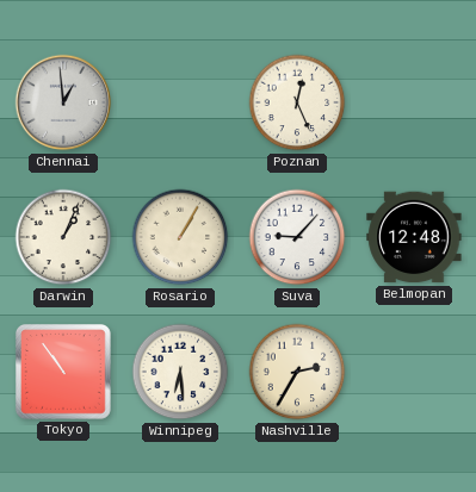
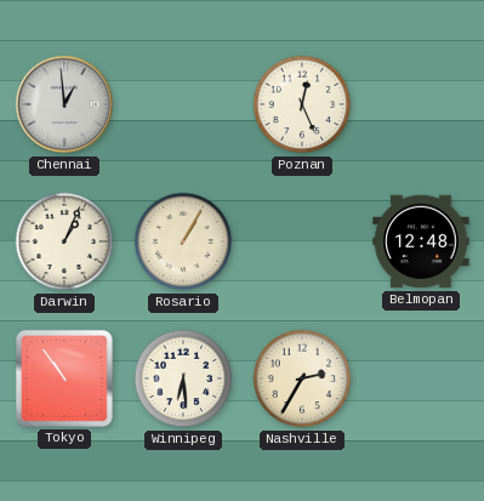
Suva: 9:07 -> none (297, 237)
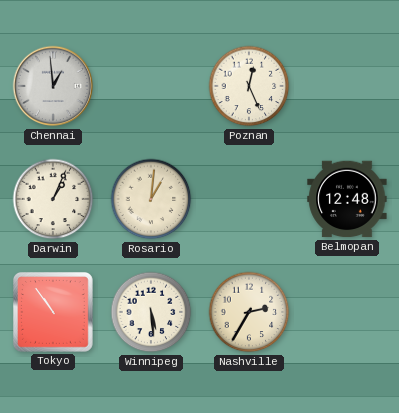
Rosario: 1:05 -> 1:01 (151, 199)
Winnipeg: 6:29 -> 5:29 (151, 312)
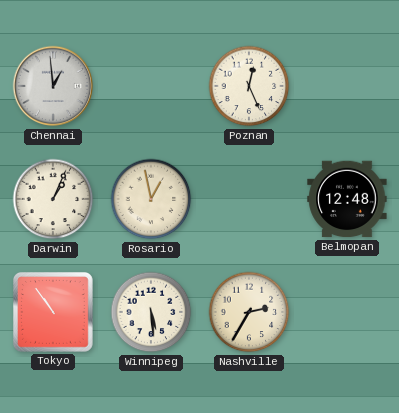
Rosario: 1:01 -> 12:58 (151, 199)
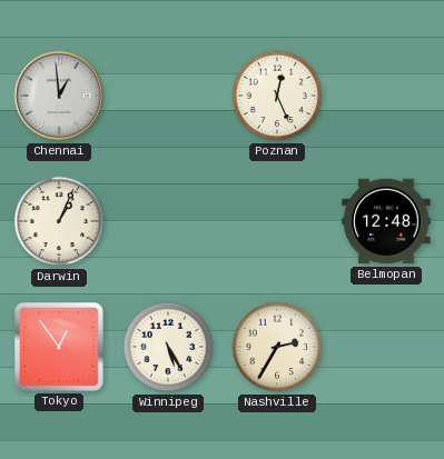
Rosario: 12:58 -> none (151, 199)
Tokyo: 10:54 -> 12:54 (60, 348)
Winnipeg: 5:29 -> 5:25 (168, 347)
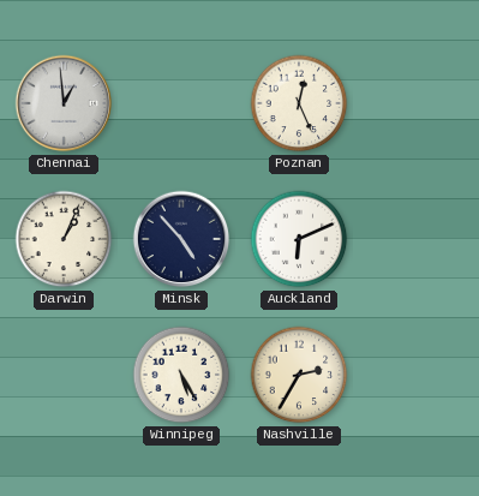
Minsk: none -> 4:53 (181, 239)
Auckland: none -> 6:11 (299, 239)
Belmopan: 12:48 -> none (386, 221)
Tokyo: 12:54 -> none (60, 348)
